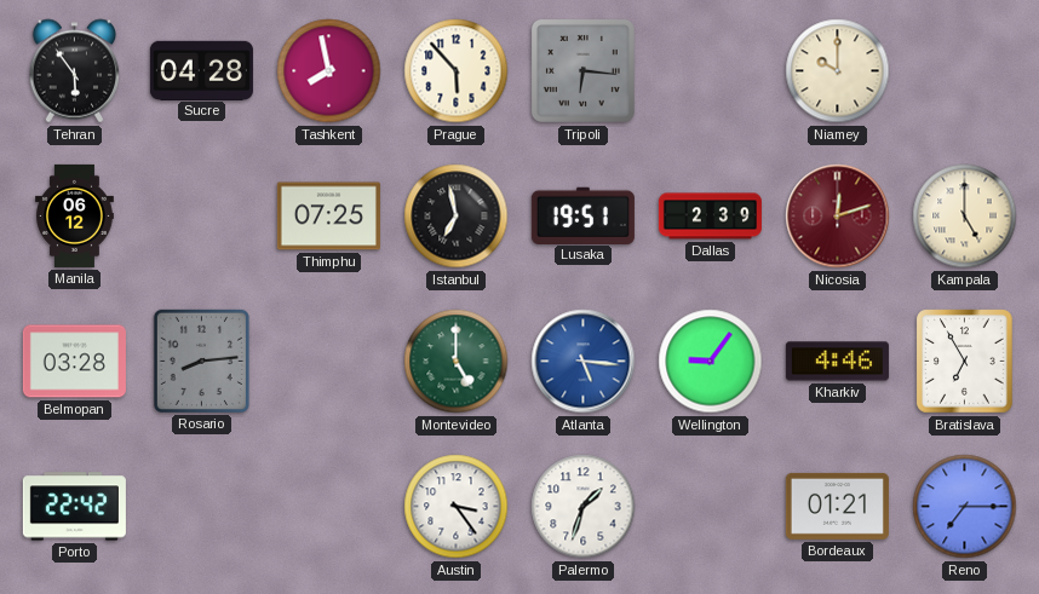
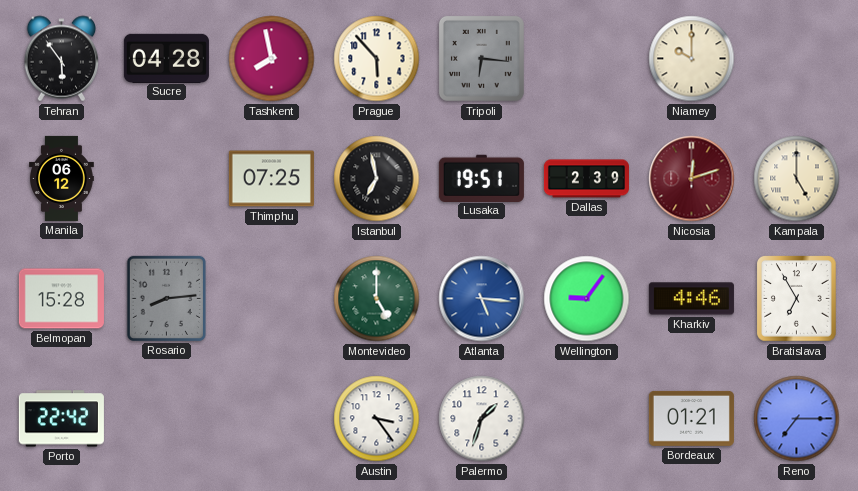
Belmopan: 03:28 -> 15:28 (61, 299)
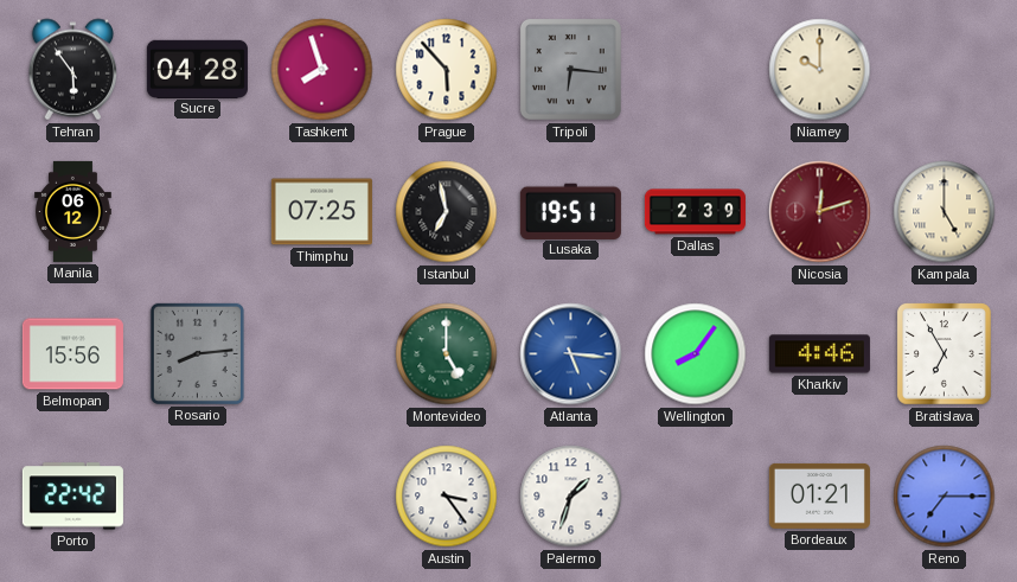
Tashkent: 7:58 -> 7:57 (322, 70)
Belmopan: 15:28 -> 15:56 (72, 354)
Wellington: 9:06 -> 8:06 (696, 354)
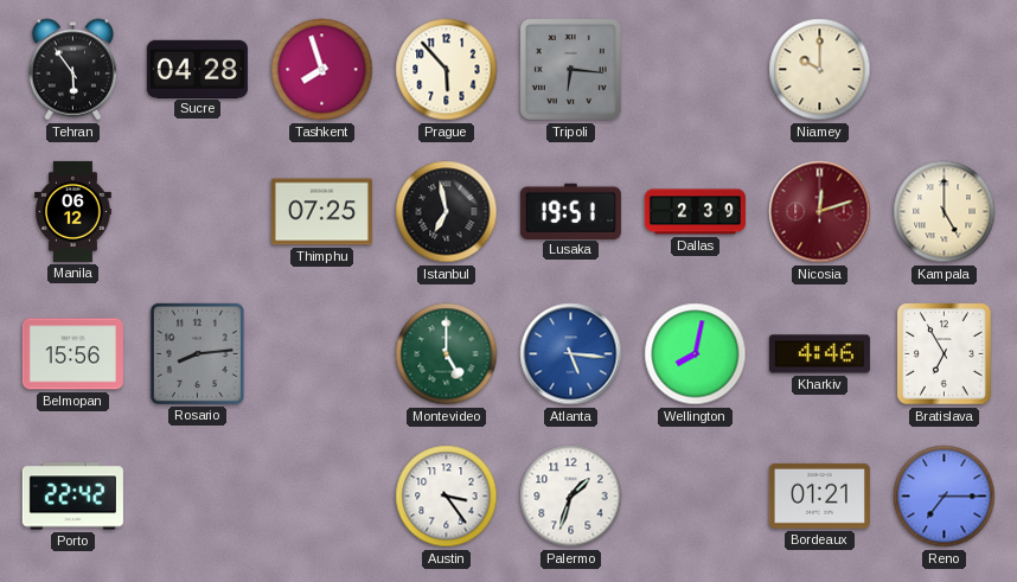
Wellington: 8:06 -> 8:02 (696, 354)
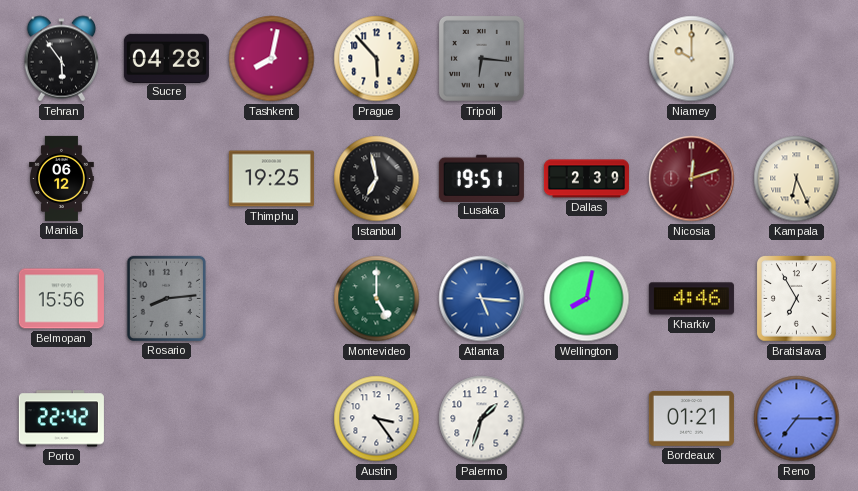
Tashkent: 7:57 -> 8:02 (272, 59)
Thimphu: 07:25 -> 19:25 (271, 179)
Kampala: 5:00 -> 6:26 (797, 179)
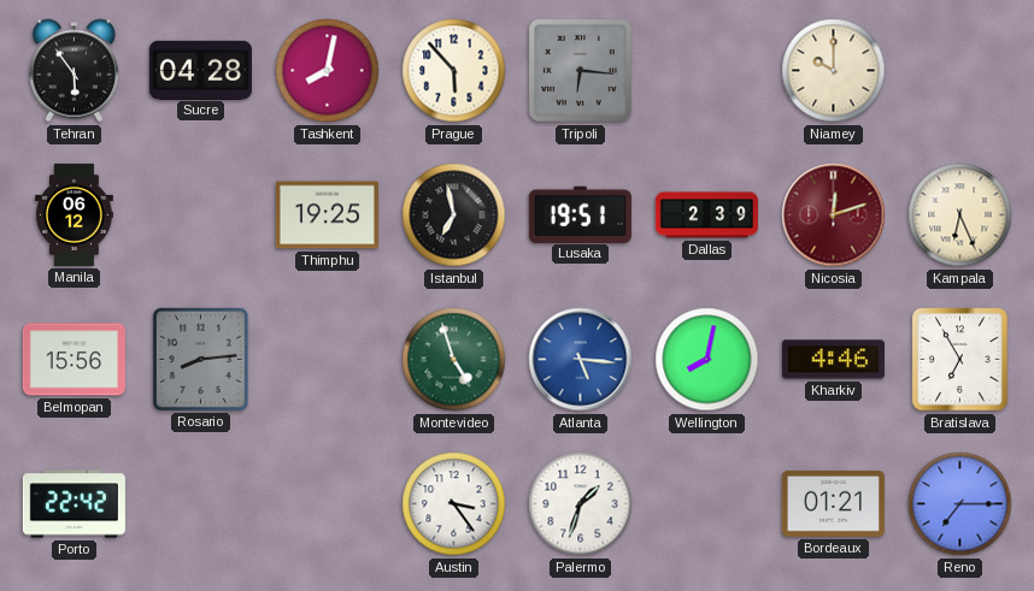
Montevideo: 5:00 -> 4:57 (454, 360)
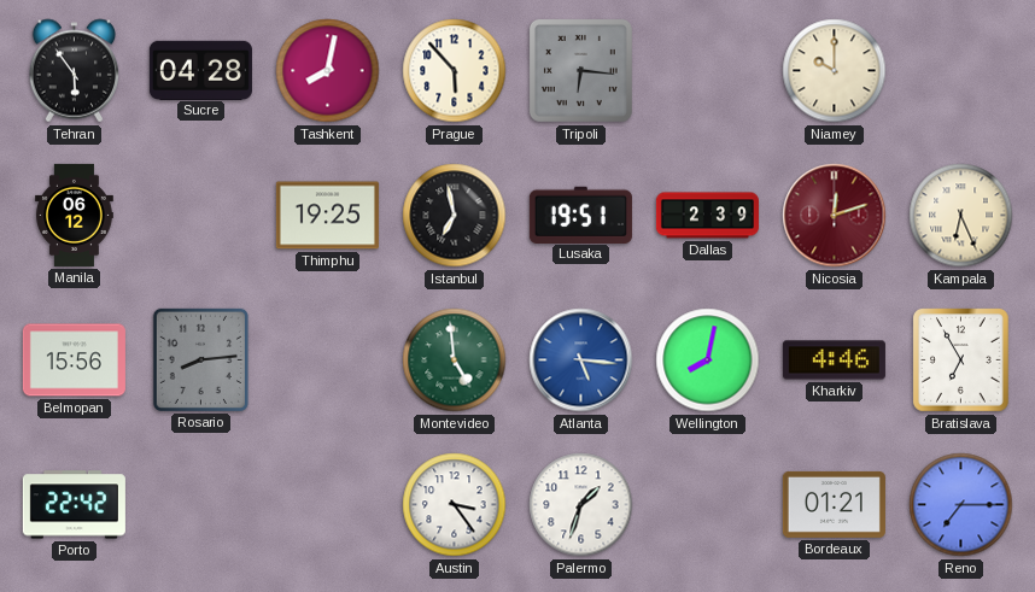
Montevideo: 4:57 -> 4:59 (455, 361)
